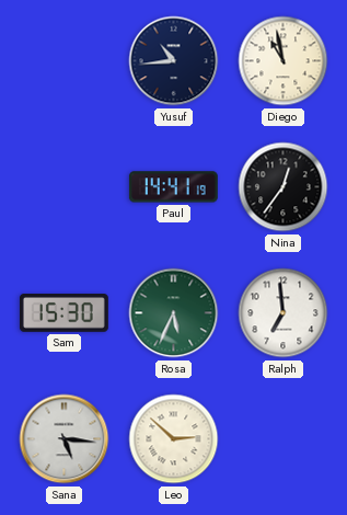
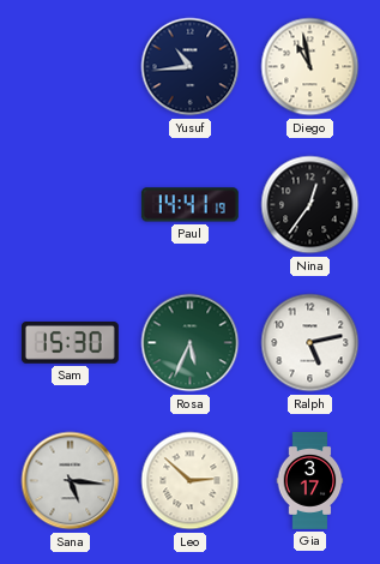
Ralph: 6:59 -> 5:13 (310, 343)
Gia: none -> 3:17 (310, 481)
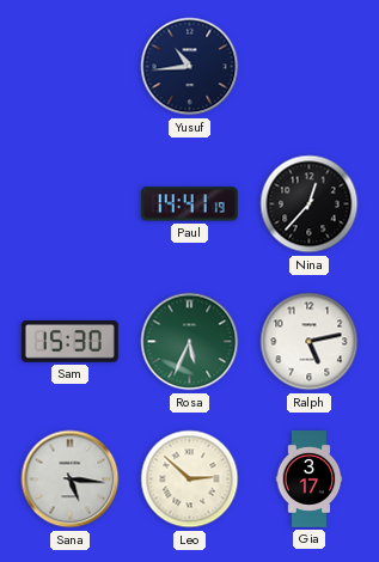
Diego: 10:58 -> none (310, 67)
Nina: 12:36 -> 12:37 (310, 204)
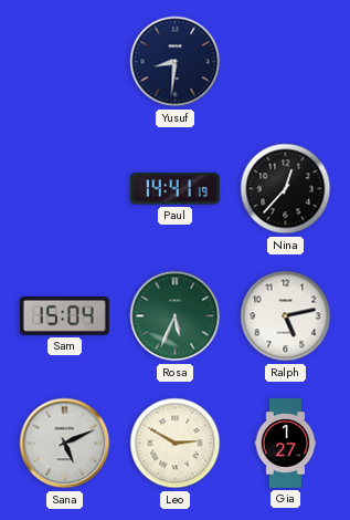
Yusuf: 10:44 -> 8:31 (176, 62)
Sam: 15:30 -> 15:04 (64, 316)
Sana: 5:16 -> 5:11 (65, 444)
Leo: 2:52 -> 2:50 (176, 444)
Gia: 3:17 -> 1:27 (286, 444)
